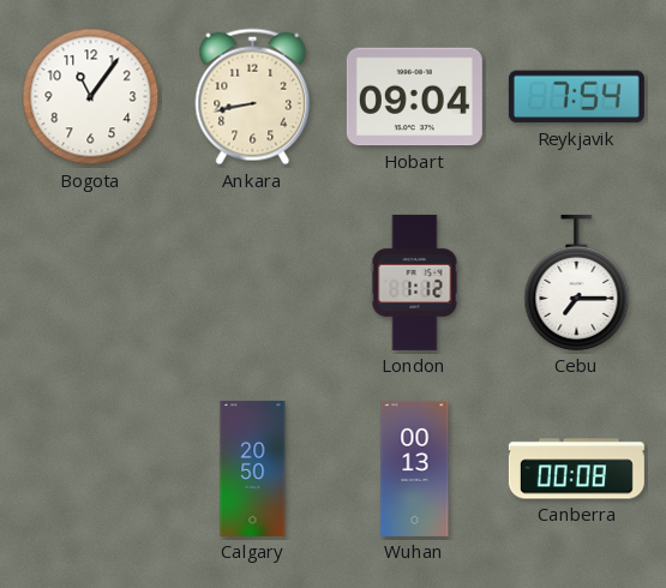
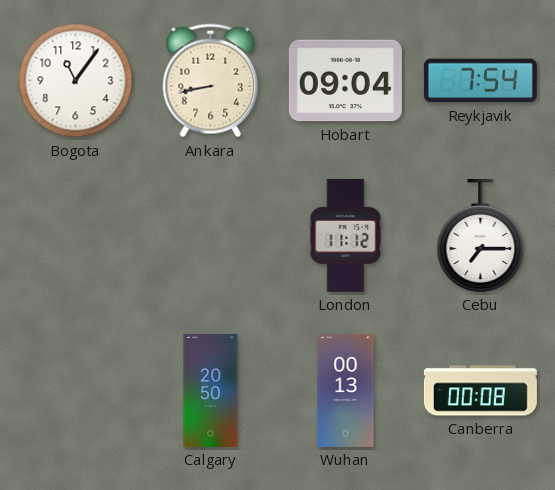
London: 1:12 -> 11:12 (346, 235)
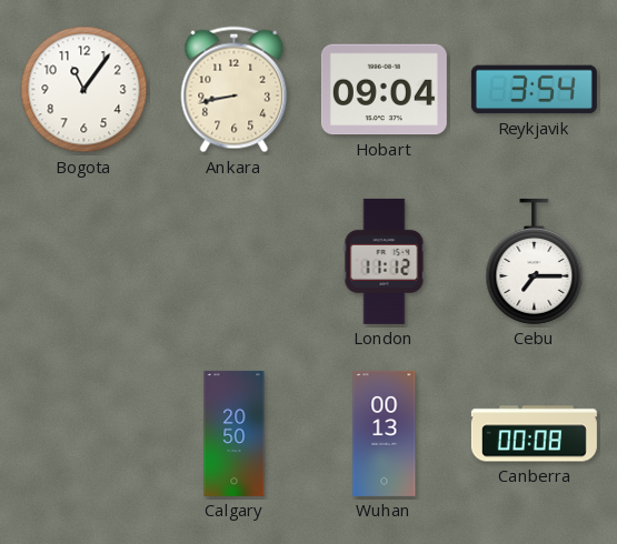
Reykjavik: 7:54 -> 3:54 (534, 90)
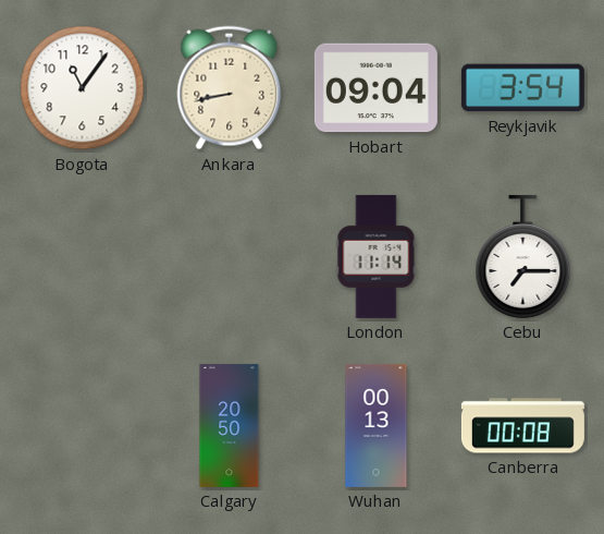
London: 11:12 -> 11:14 (377, 256)
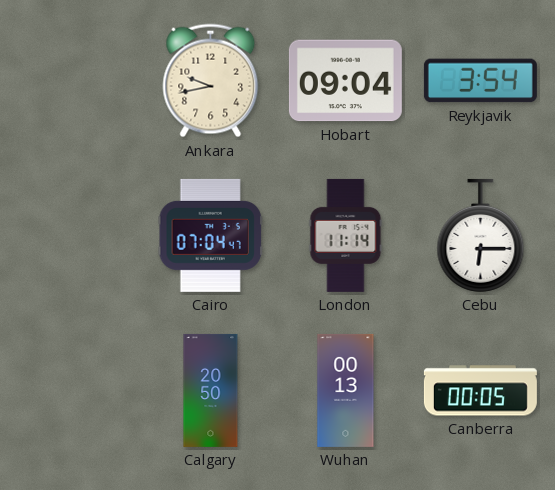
Bogota: 11:06 -> none (83, 88)
Ankara: 8:43 -> 9:43 (211, 81)
Cairo: none -> 07:04 (210, 235)
Cebu: 7:15 -> 6:15 (481, 235)
Canberra: 00:08 -> 00:05 (480, 391)
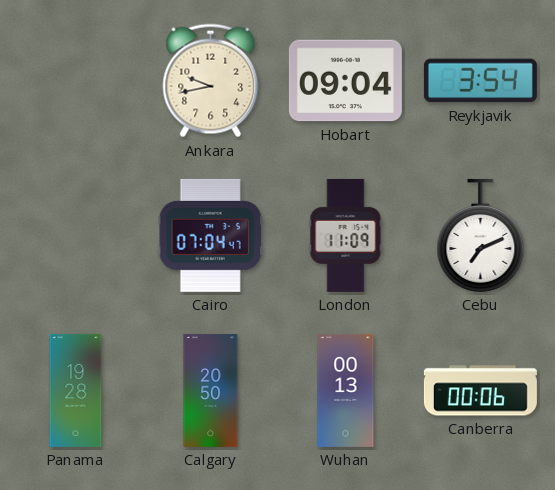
London: 11:14 -> 11:09 (346, 235)
Cebu: 6:15 -> 7:11 (481, 235)
Panama: none -> 19:28 (76, 390)
Canberra: 00:05 -> 00:06 (480, 391)
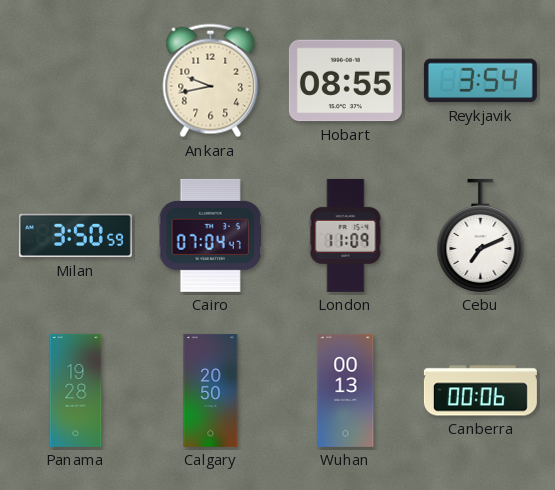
Hobart: 09:04 -> 08:55 (345, 81)
Milan: none -> 3:50 (75, 236)
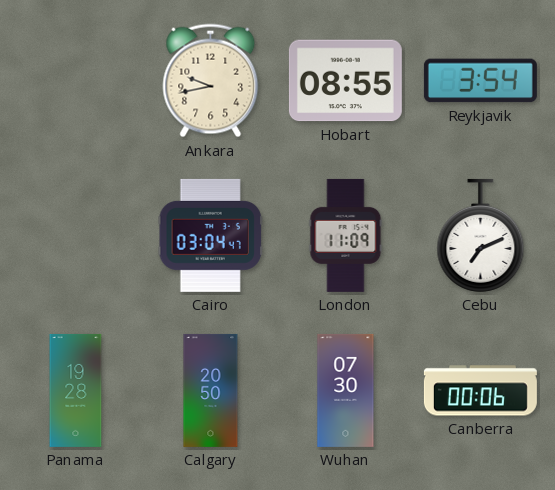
Milan: 3:50 -> none (75, 236)
Cairo: 07:04 -> 03:04 (210, 235)
Wuhan: 00:13 -> 07:30 (346, 390)
